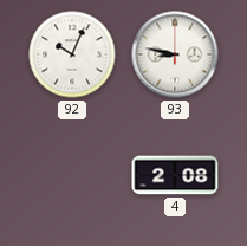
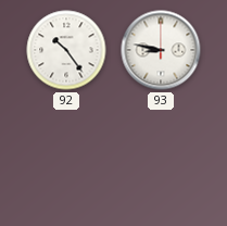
92: 10:04 -> 10:24 (66, 50)
4: 2:08 -> none (175, 175)
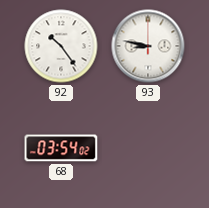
68: none -> 03:54 (61, 148)
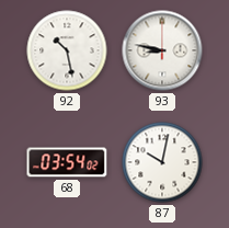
92: 10:24 -> 10:28 (67, 50)
87: none -> 10:02 (162, 162)
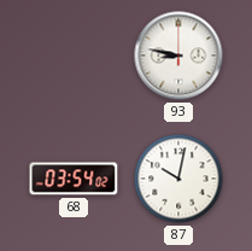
92: 10:28 -> none (67, 50)
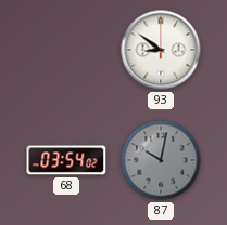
93: 8:47 -> 8:51 (161, 50)
87 dial: white -> grey (161, 160)
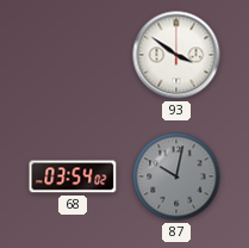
93: 8:51 -> 3:51 (176, 55)
